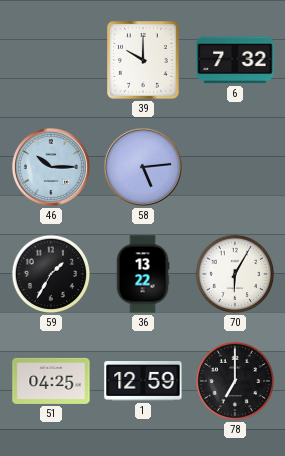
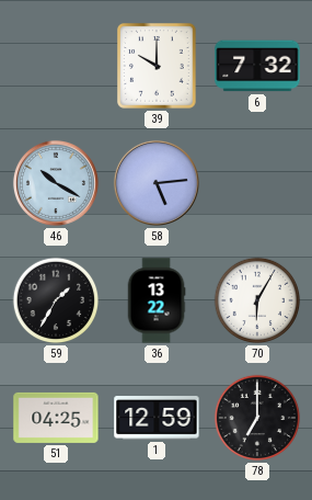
46: 10:15 -> 10:20 (56, 183)
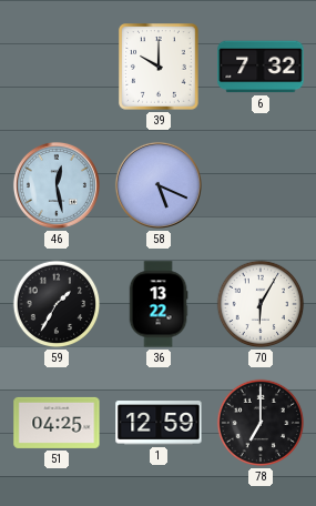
46: 10:20 -> 12:28 (57, 185)
58: 5:14 -> 5:19 (159, 185)
